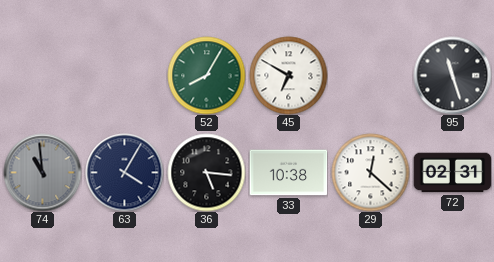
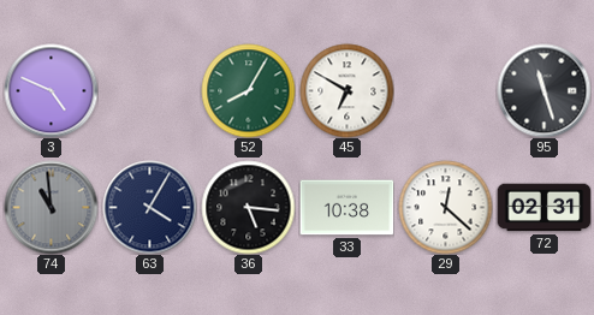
3: none -> 4:49 (51, 90)
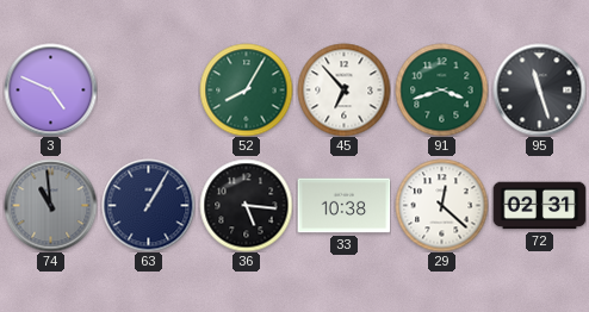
45: 6:50 -> 6:53 (343, 89)
91: none -> 3:42 (441, 89)
63: 4:05 -> 1:05 (148, 205)
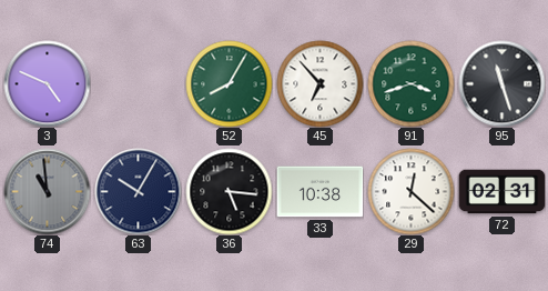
63: 1:05 -> 10:05 (138, 191)
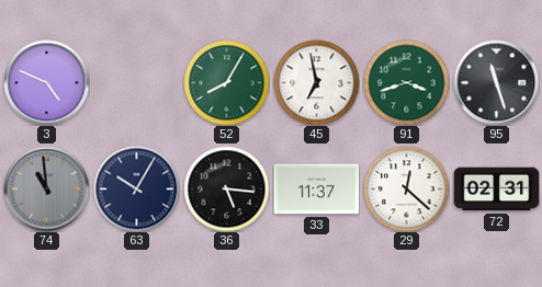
45: 6:53 -> 6:58 (316, 82)
33: 10:38 -> 11:37 (316, 190)
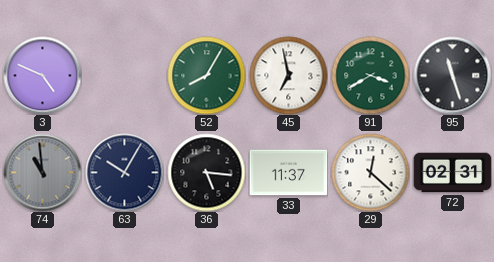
91: 3:42 -> 3:40 (370, 75)
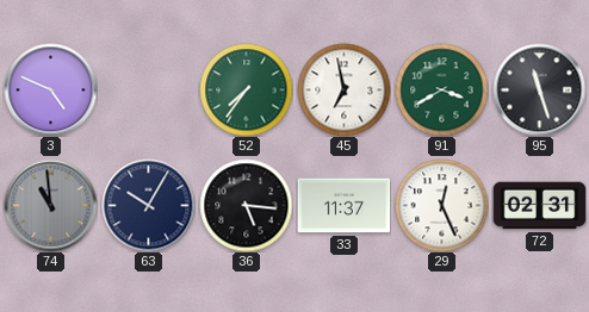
52: 8:05 -> 7:36 (246, 89)
29: 12:22 -> 12:26 (441, 205)
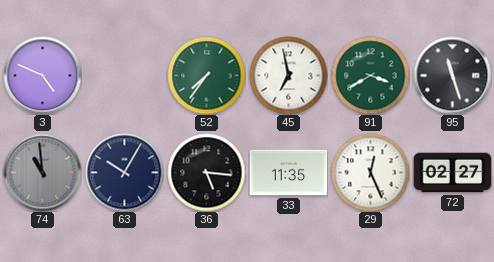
33: 11:37 -> 11:35 (288, 173)
72: 02:31 -> 02:27 (452, 173)
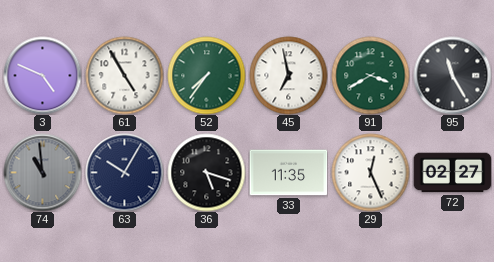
61: none -> 4:55 (124, 75)
95: 11:27 -> 11:25 (452, 75)
36: 5:16 -> 5:18 (206, 172)
